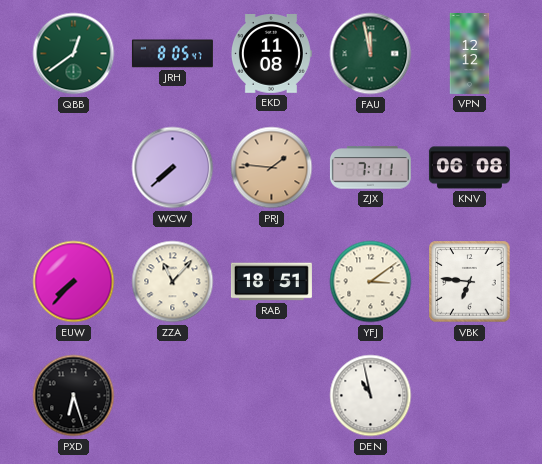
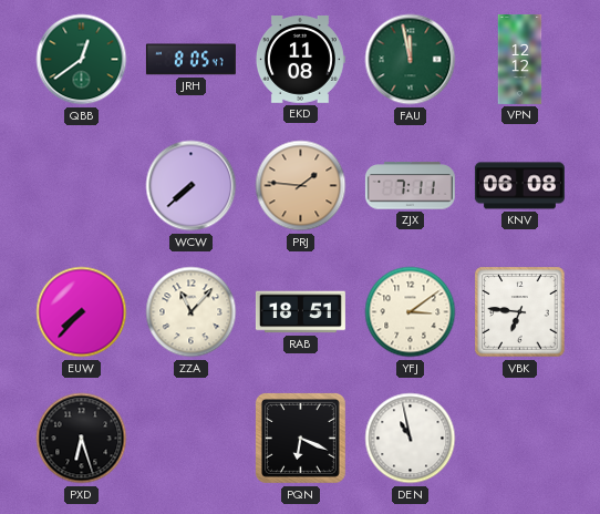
PQN: none -> 6:19 (300, 438)
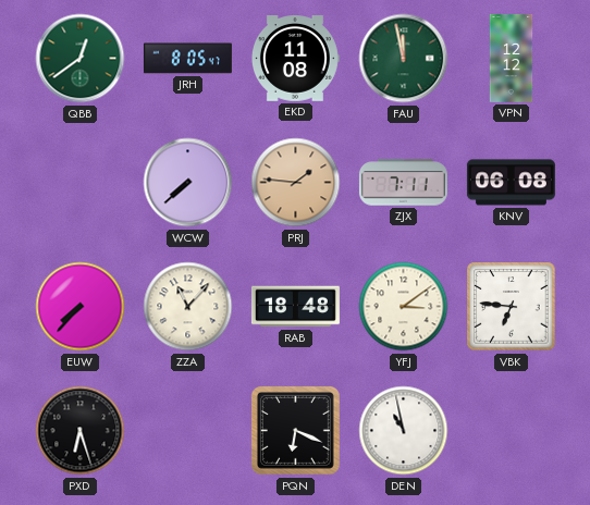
RAB: 18:51 -> 18:48 (295, 307)
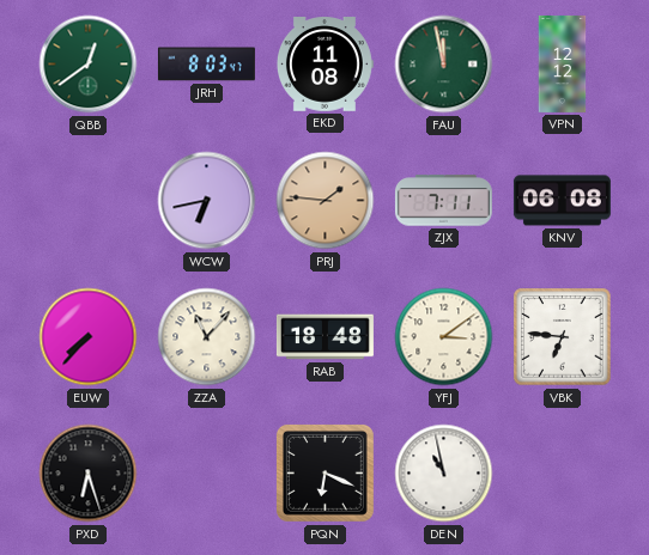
JRH: 8:05 -> 8:03 (206, 65)
WCW: 7:38 -> 6:43 (207, 201)
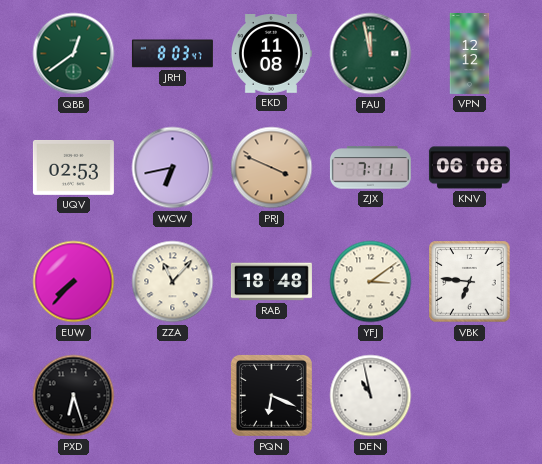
UQV: none -> 02:53 (73, 168)
PRJ: 1:46 -> 3:49 (272, 168)
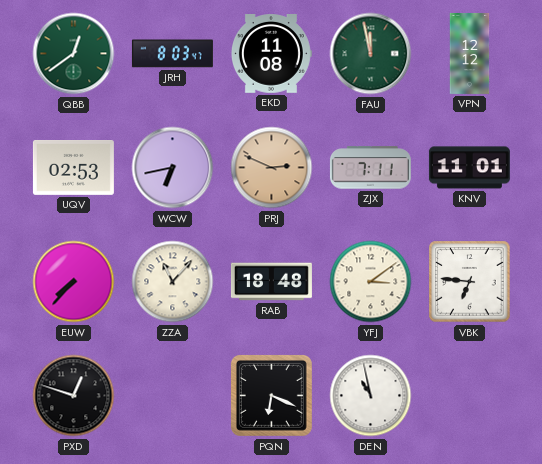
PRJ: 3:49 -> 2:49 (272, 168)
KNV: 06:08 -> 11:01 (469, 168)
PXD: 6:27 -> 12:48 (74, 396)
